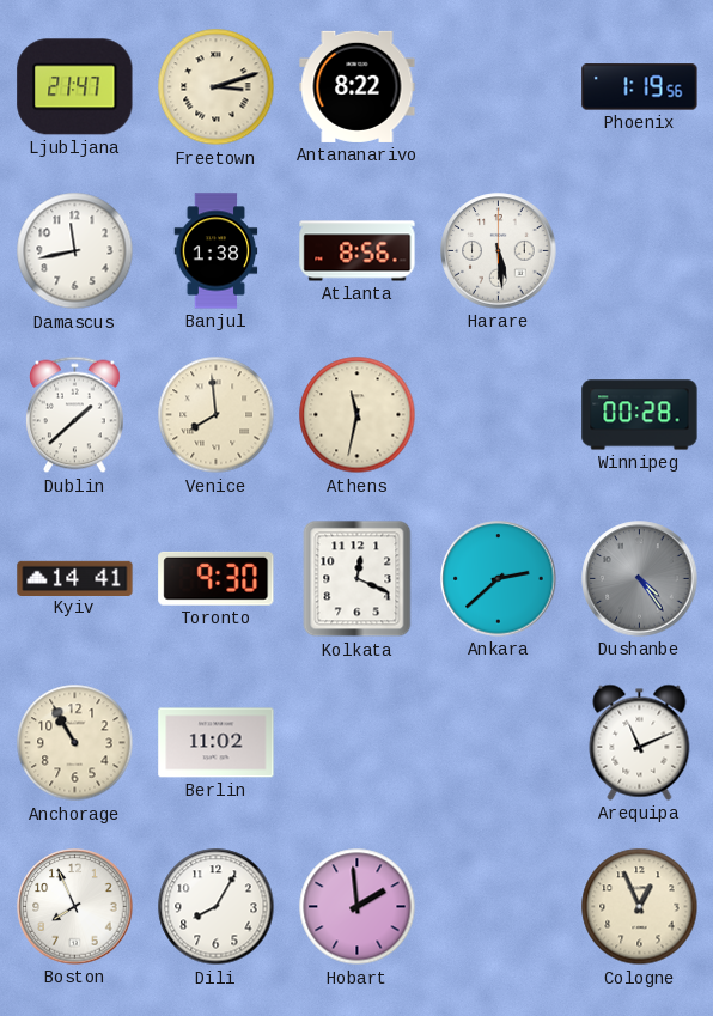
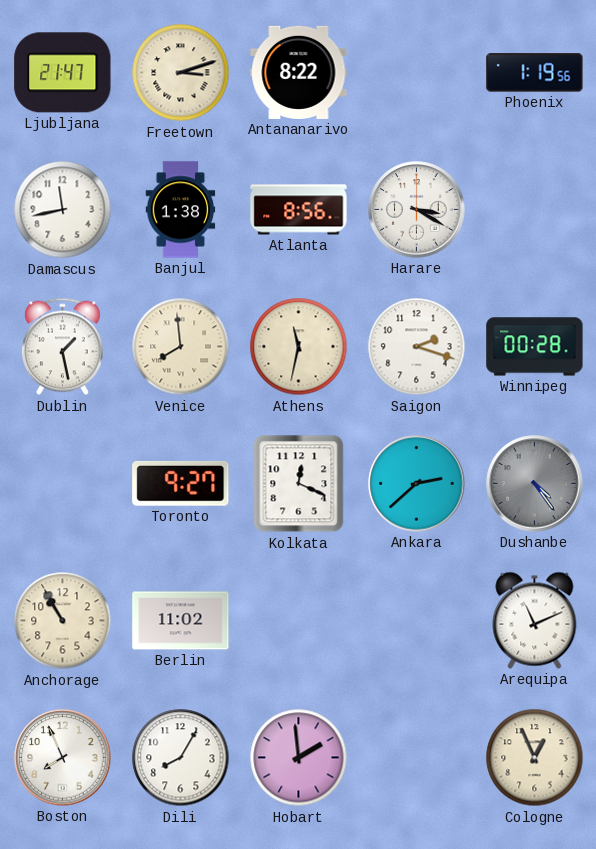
Harare: 5:29 -> 3:20 (417, 210)
Dublin: 1:38 -> 1:28 (62, 347)
Saigon: none -> 2:18 (417, 347)
Kyiv: 14:41 -> none (75, 578)
Toronto: 9:30 -> 9:27 (181, 483)
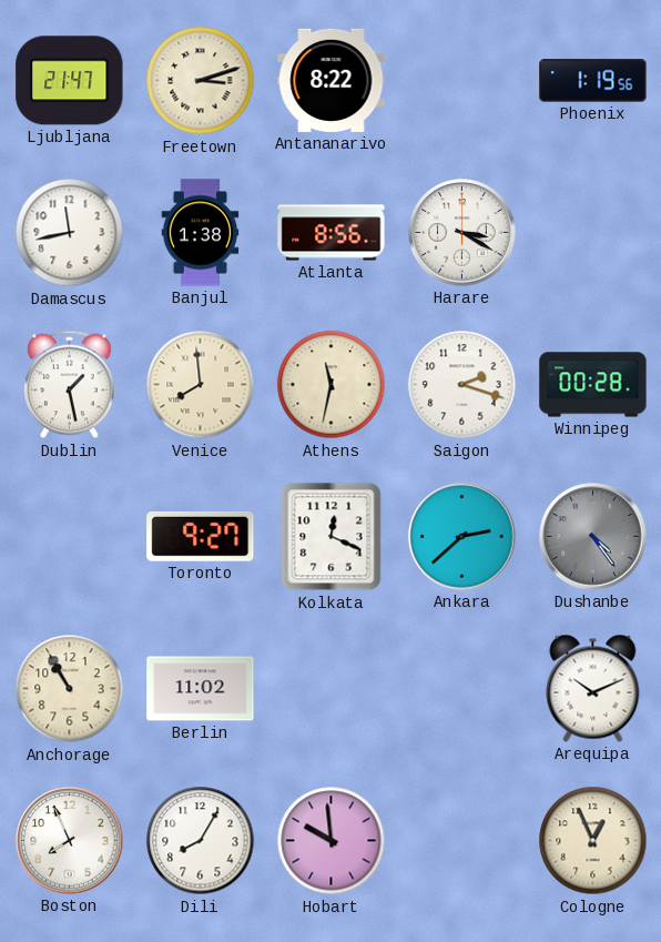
Arequipa: 11:11 -> 10:11 (593, 688)
Hobart: 1:59 -> 9:59 (332, 841)
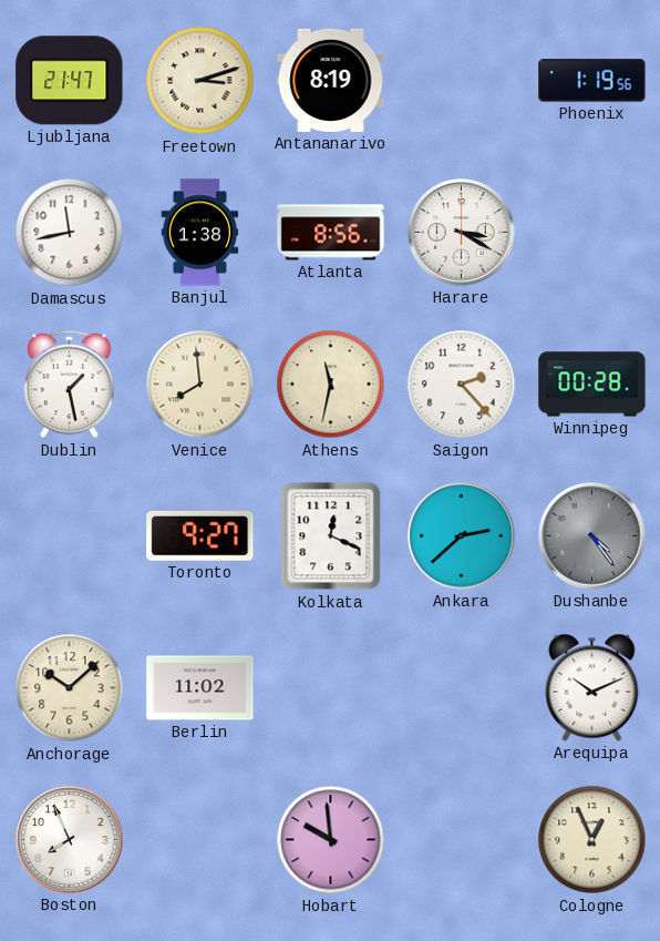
Antananarivo: 8:22 -> 8:19 (331, 80)
Saigon: 2:18 -> 2:23 (462, 385)
Anchorage: 10:55 -> 10:08 (70, 688)
Dili: 8:05 -> none (201, 841)
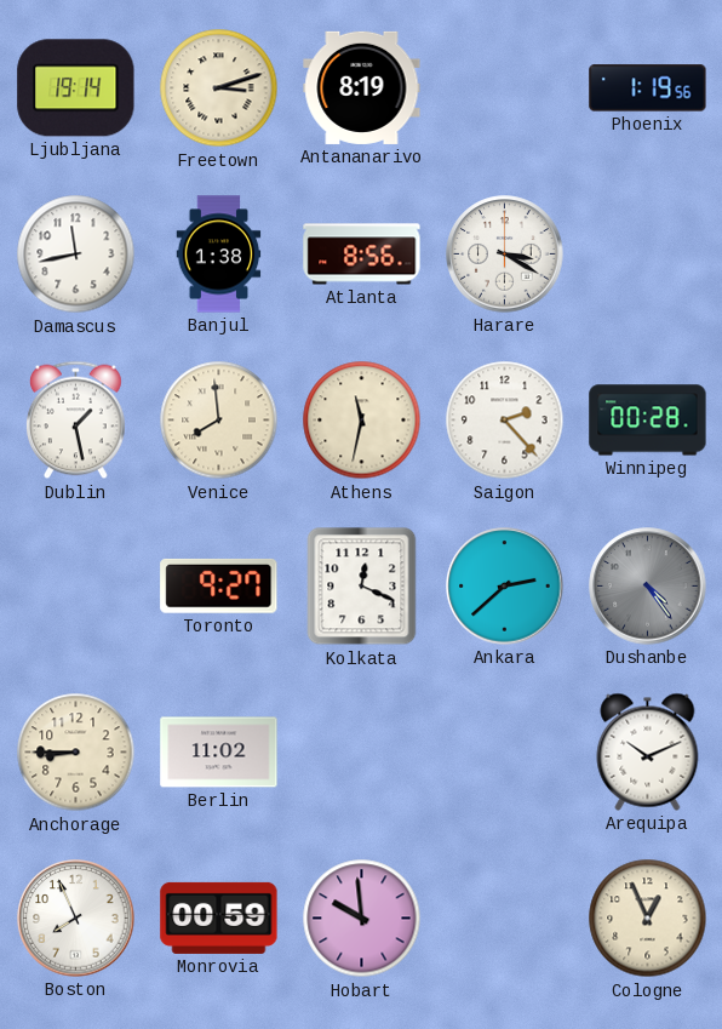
Ljubljana: 21:47 -> 19:14 (76, 88)
Anchorage: 10:08 -> 8:45 (76, 753)
Monrovia: none -> 00:59 (219, 917)
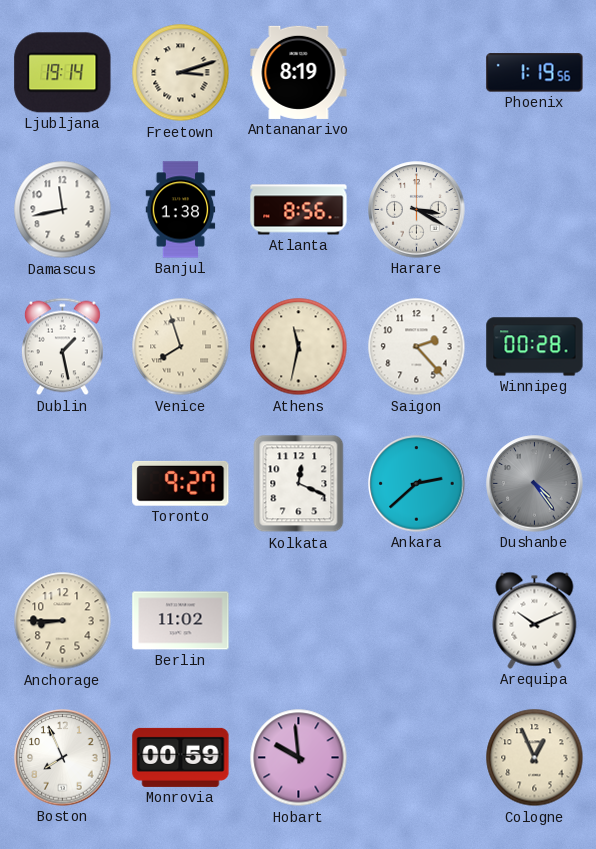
Venice: 7:59 -> 7:57 (181, 347)
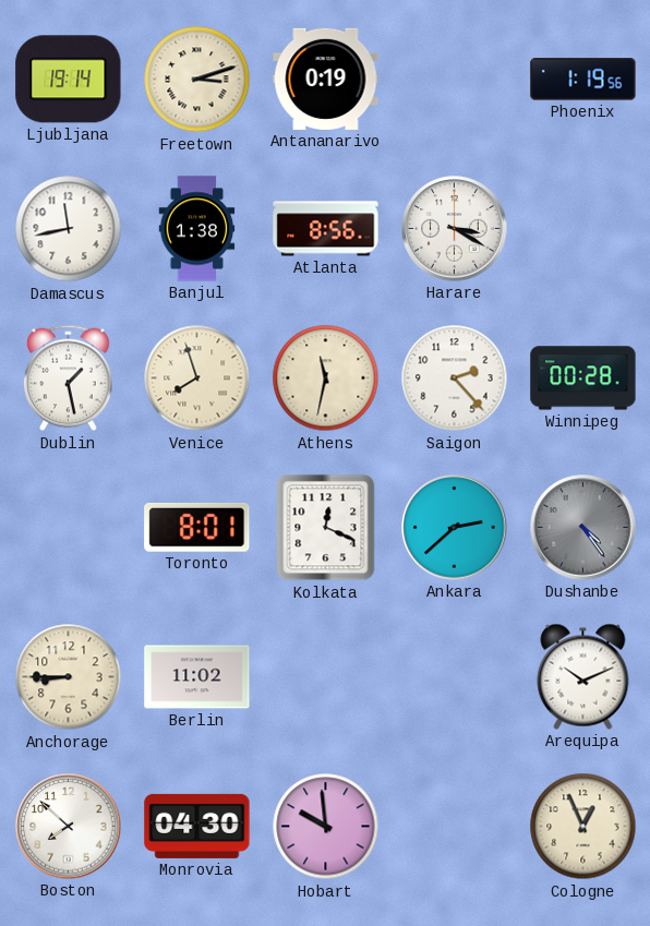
Antananarivo: 8:19 -> 0:19 (326, 79)
Toronto: 9:27 -> 8:01 (197, 527)
Boston: 7:56 -> 7:52 (69, 827)
Monrovia: 00:59 -> 04:30 (197, 826)
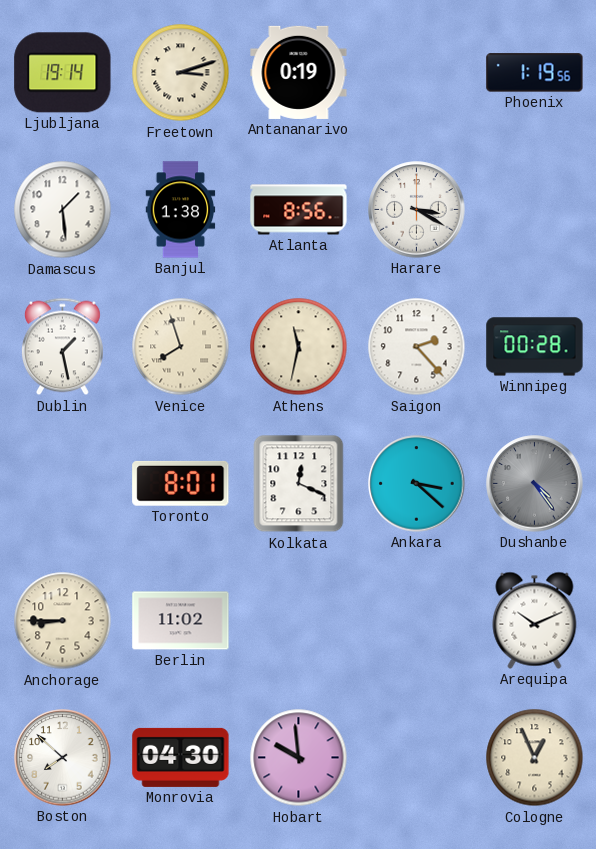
Damascus: 11:43 -> 1:29 (63, 210)
Ankara: 2:38 -> 3:22 (417, 484)
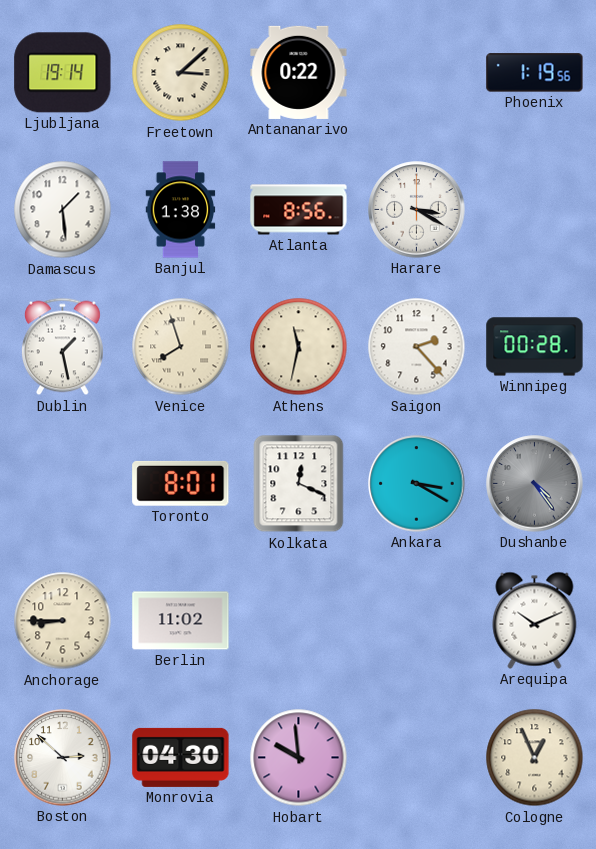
Freetown: 3:12 -> 3:08 (181, 73)
Antananarivo: 0:19 -> 0:22 (299, 72)
Ankara: 3:22 -> 3:20 (417, 484)
Boston: 7:52 -> 2:52 (63, 758)
